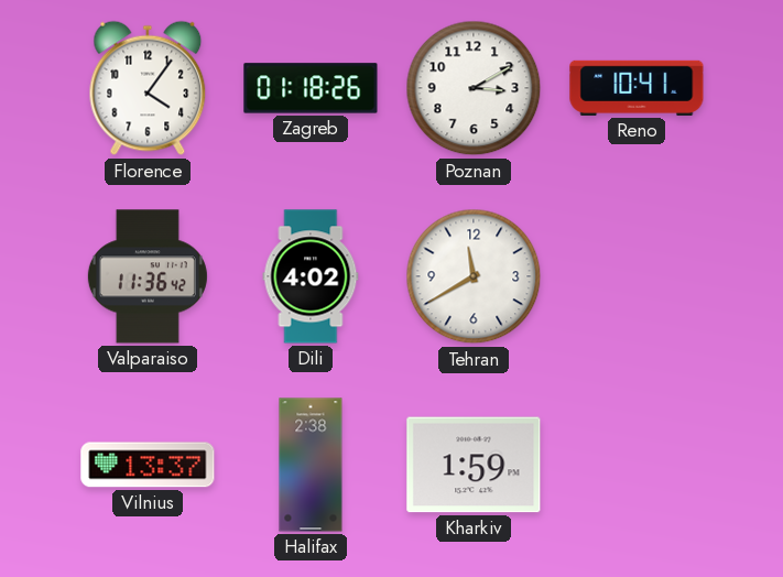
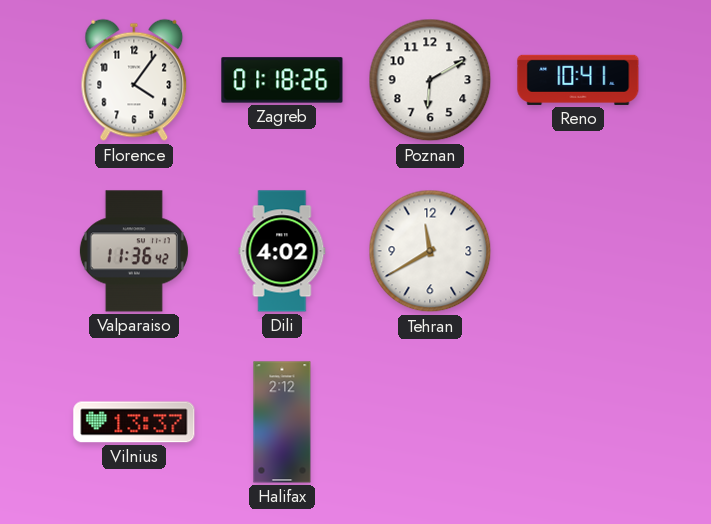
Poznan: 3:10 -> 6:10 (430, 80)
Halifax: 2:38 -> 2:12 (282, 422)
Kharkiv: 1:59 -> none (474, 465)
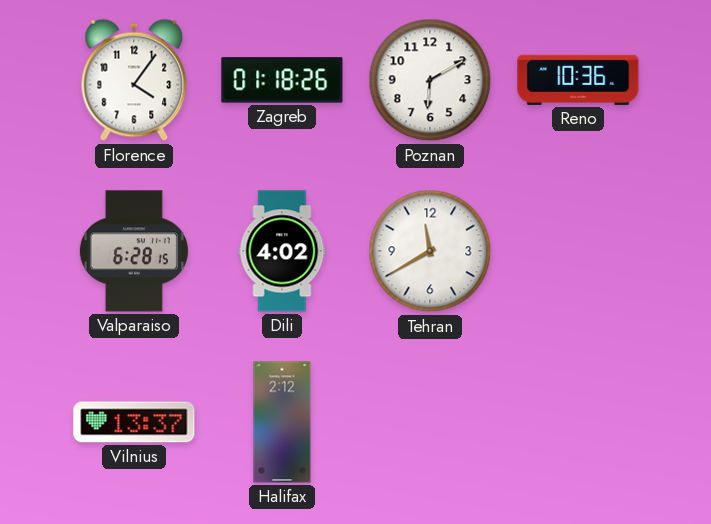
Reno: 10:41 -> 10:36 (578, 80)
Valparaiso: 11:36 -> 6:28 (134, 251)
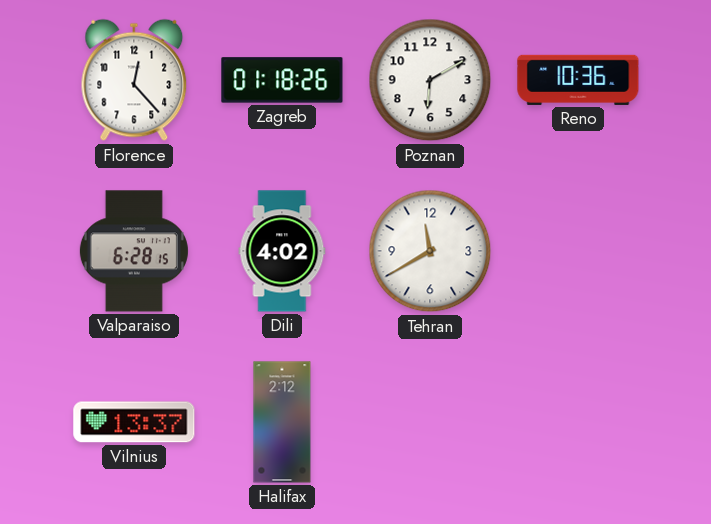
Florence: 4:06 -> 12:23 (134, 80)
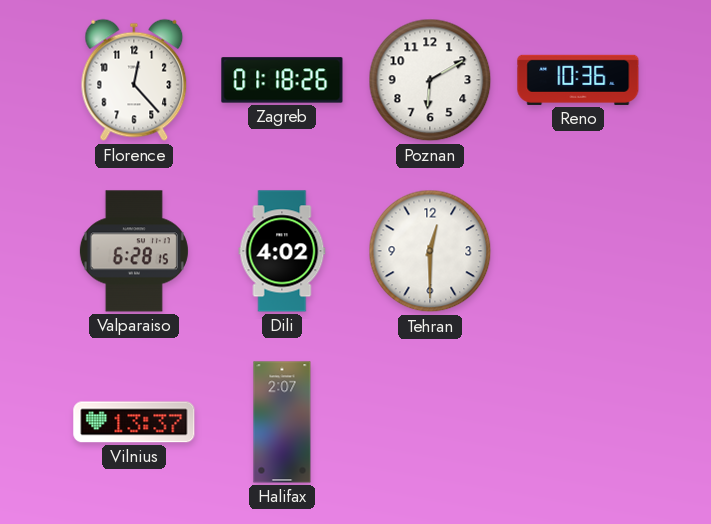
Tehran: 11:40 -> 12:30 (430, 251)
Halifax: 2:12 -> 2:07 (282, 422)
